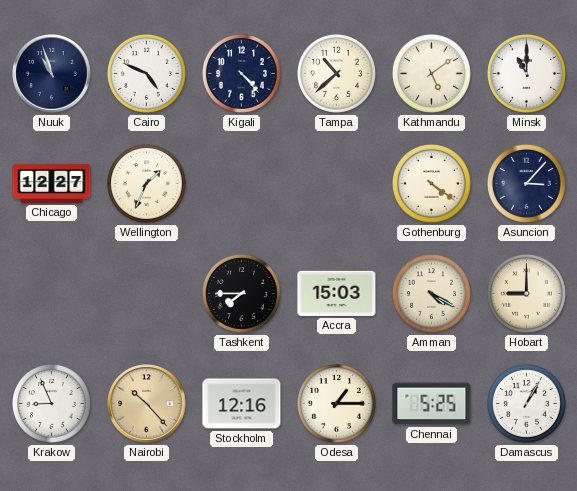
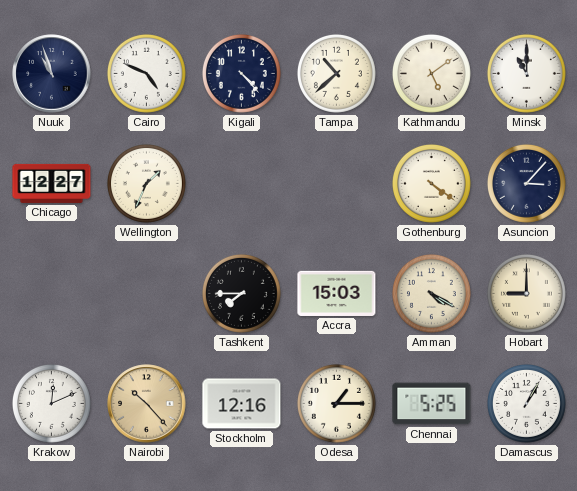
Krakow: 8:56 -> 12:11 (51, 403)
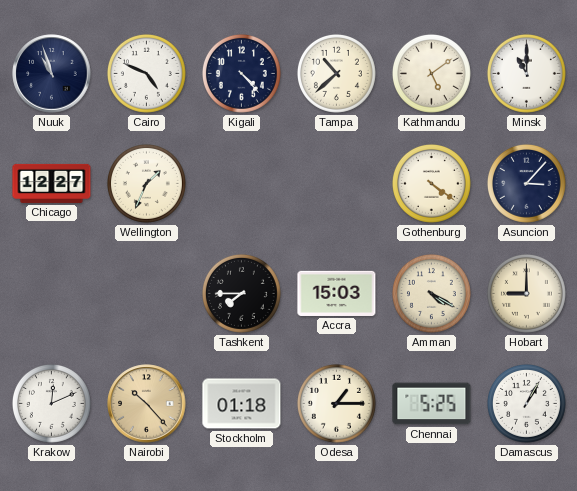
Stockholm: 12:16 -> 01:18 (242, 404)
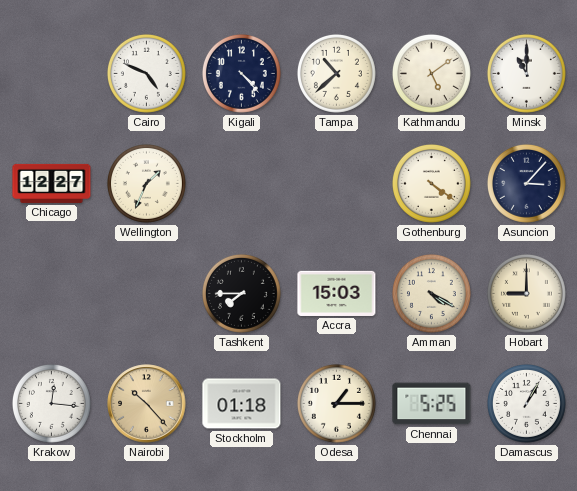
Nuuk: 10:57 -> none (52, 74)
Krakow: 12:11 -> 12:16 (51, 403)
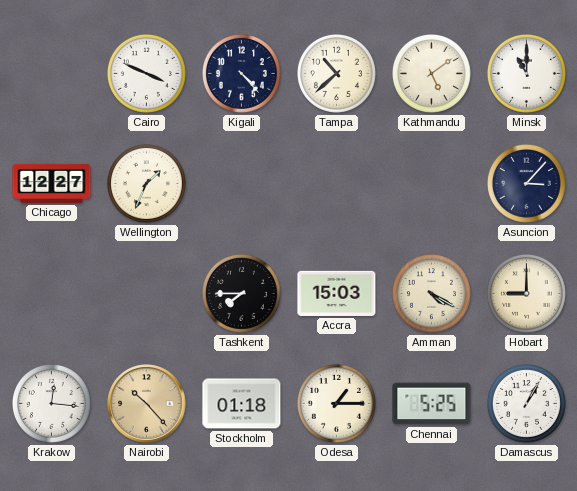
Cairo: 4:49 -> 3:49 (146, 73)
Gothenburg: 4:21 -> none (431, 183)
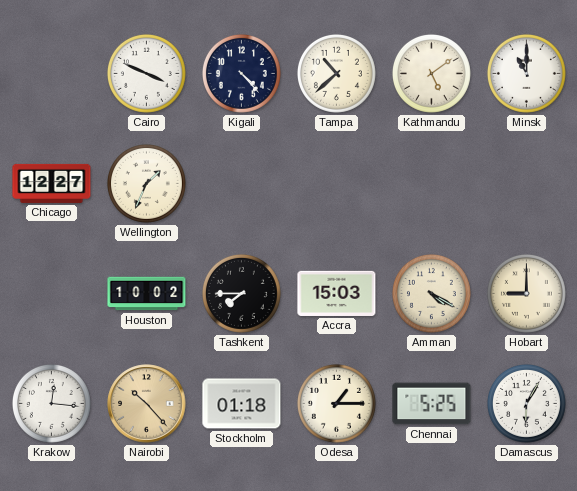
Asuncion: 3:07 -> none (526, 183)
Houston: none -> 10:02 (147, 294)
Damascus: 1:05 -> 6:05 (526, 403)
